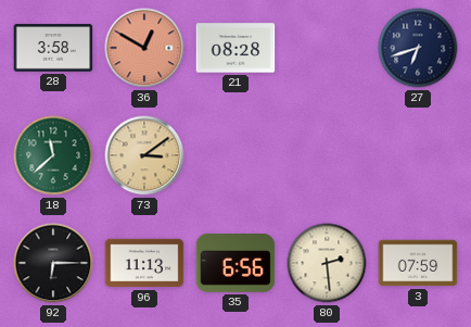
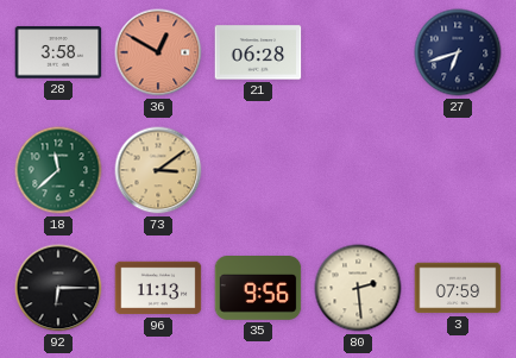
21: 08:28 -> 06:28 (258, 52)
35: 6:56 -> 9:56 (258, 289)
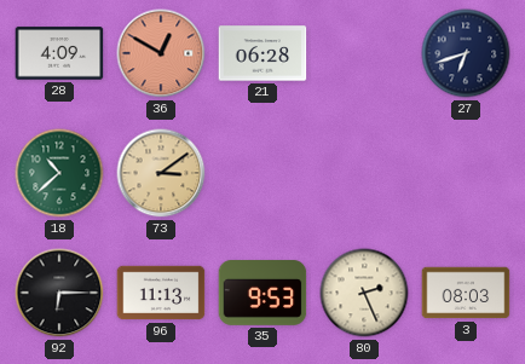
28: 3:58 -> 4:09 (59, 53)
18: 11:38 -> 10:38 (59, 173)
35: 9:56 -> 9:53 (262, 294)
80: 2:29 -> 2:26 (364, 293)
3: 07:59 -> 08:03 (466, 293)
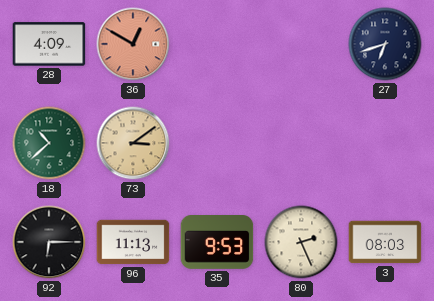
21: 06:28 -> none (262, 53)
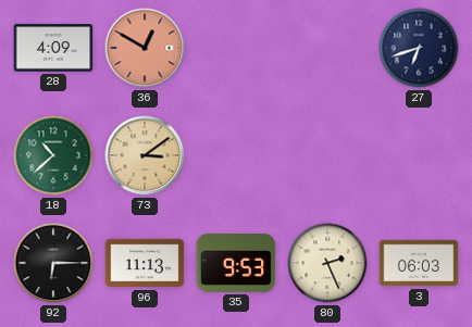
3: 08:03 -> 06:03 (419, 263)
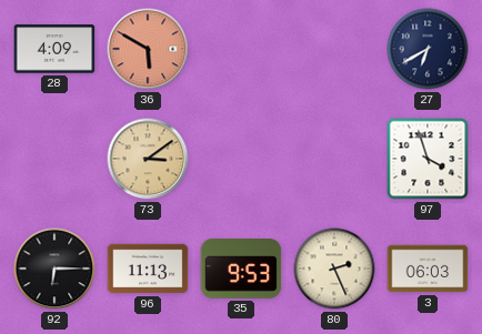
36: 12:50 -> 5:50 (148, 49)
27: 6:42 -> 6:40 (428, 49)
18: 10:38 -> none (53, 155)
97: none -> 3:57 (428, 159)
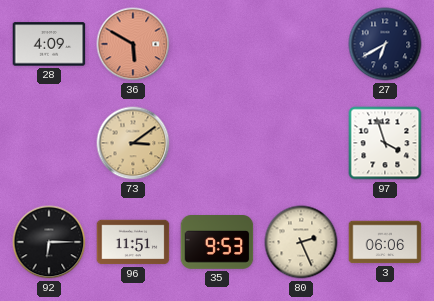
96: 11:13 -> 11:51 (133, 242)
3: 06:03 -> 06:06 (385, 242)
